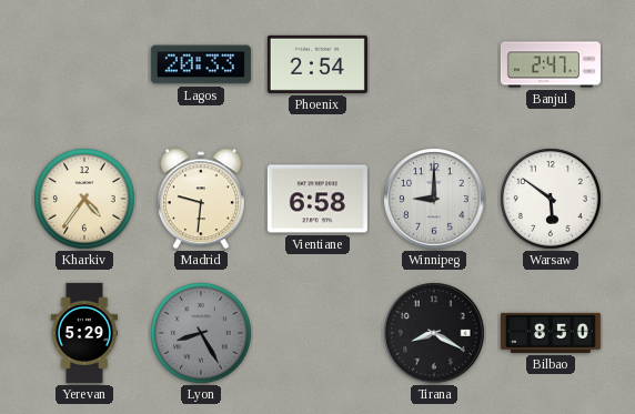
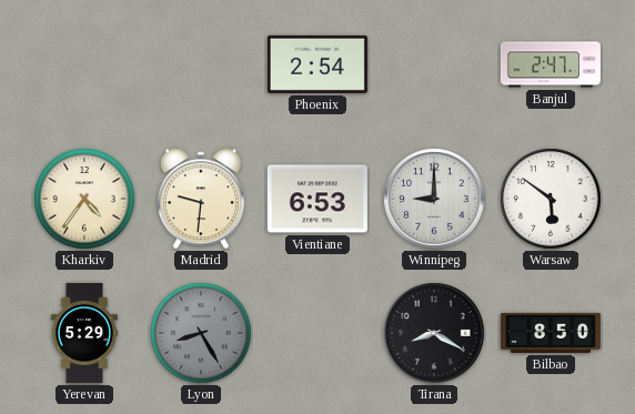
Lagos: 20:33 -> none (201, 64)
Vientiane: 6:58 -> 6:53 (317, 199)
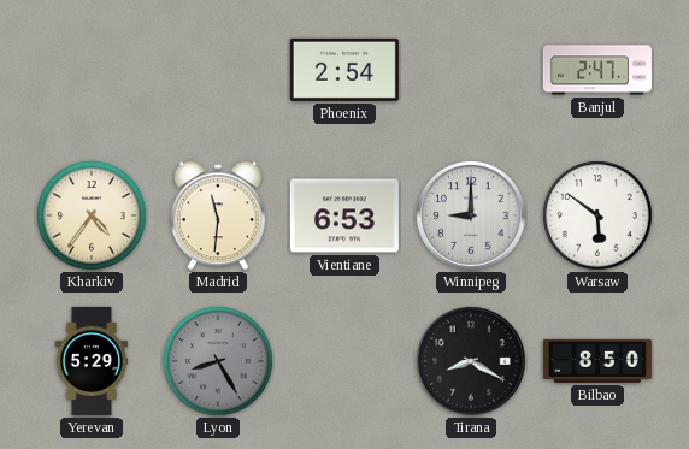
Madrid: 9:31 -> 11:31 (218, 215)
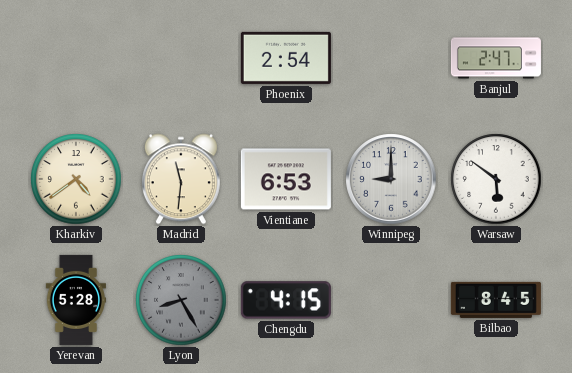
Kharkiv: 4:36 -> 4:39 (76, 179)
Yerevan: 5:29 -> 5:28 (75, 300)
Chengdu: none -> 4:15 (286, 300)
Tirana: 8:20 -> none (471, 361)
Bilbao: 8:50 -> 8:45 (496, 300)
